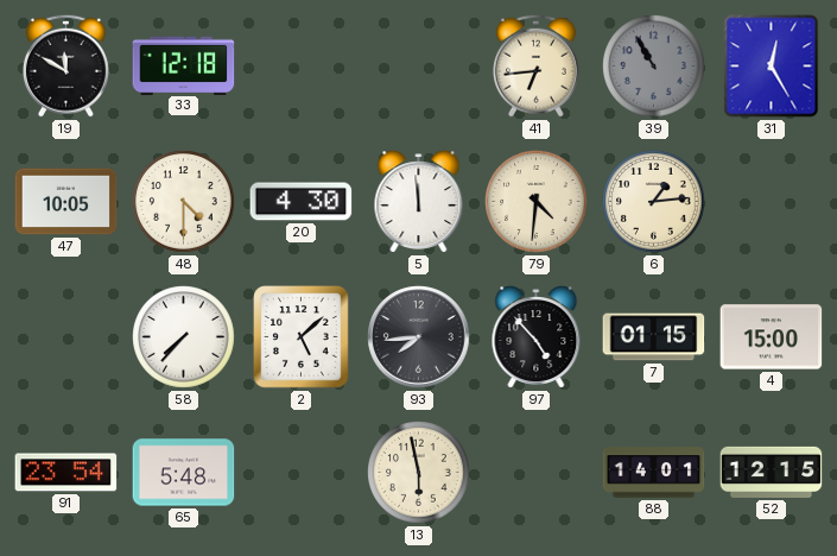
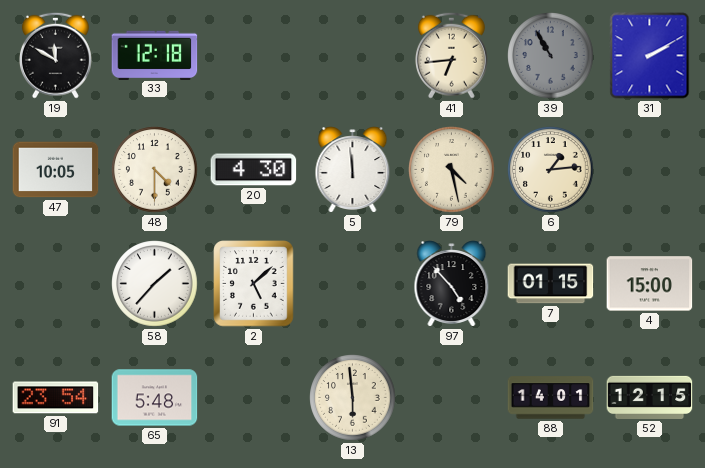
31: 12:25 -> 2:10 (650, 56)
79: 4:31 -> 4:28 (452, 170)
58: 7:37 -> 1:37 (155, 284)
93: 7:44 -> none (419, 337)
13: 5:58 -> 5:59 (353, 398)
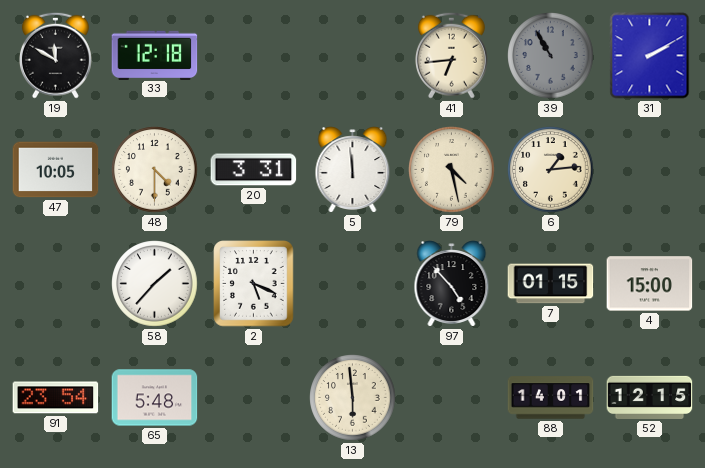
20: 4:30 -> 3:31 (254, 170)
2: 5:08 -> 5:19 (254, 284)
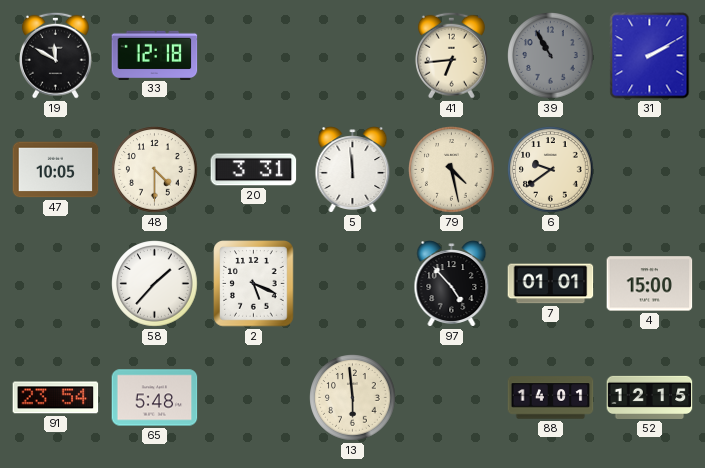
6: 1:14 -> 9:39 (551, 170)
7: 01:15 -> 01:01 (551, 284)
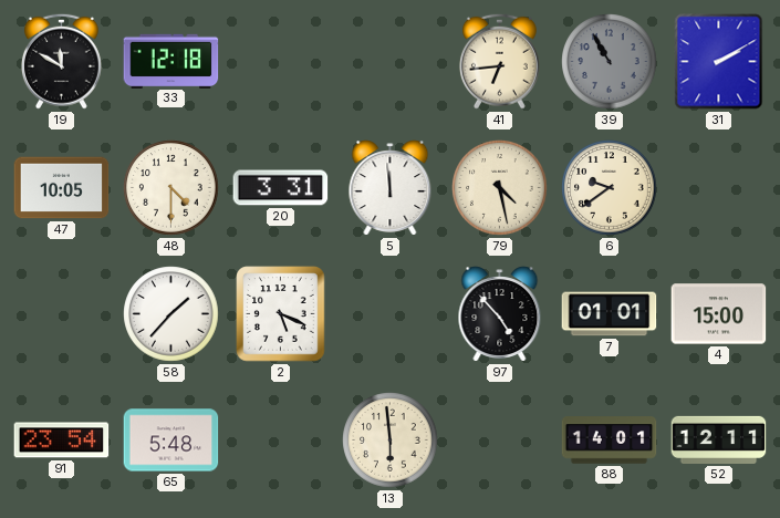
52: 12:15 -> 12:11 (719, 439)
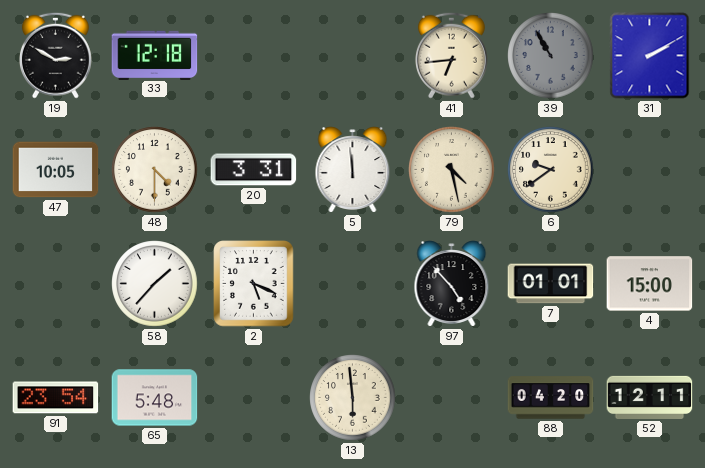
19: 11:50 -> 2:50 (55, 55)
88: 14:01 -> 04:20 (551, 398)
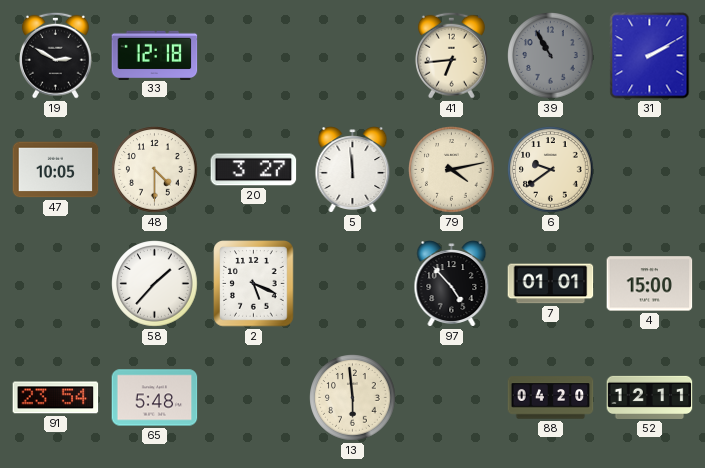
20: 3:31 -> 3:27 (254, 170)
79: 4:28 -> 4:13 (452, 170)
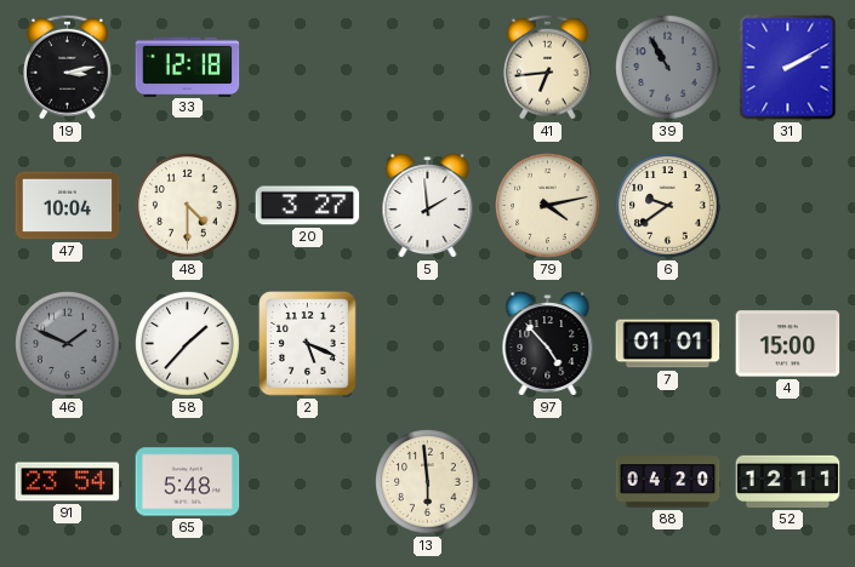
19: 2:50 -> 3:13 (67, 67)
47: 10:05 -> 10:04 (68, 206)
5: 11:59 -> 1:59 (428, 206)
46: none -> 1:49 (68, 344)
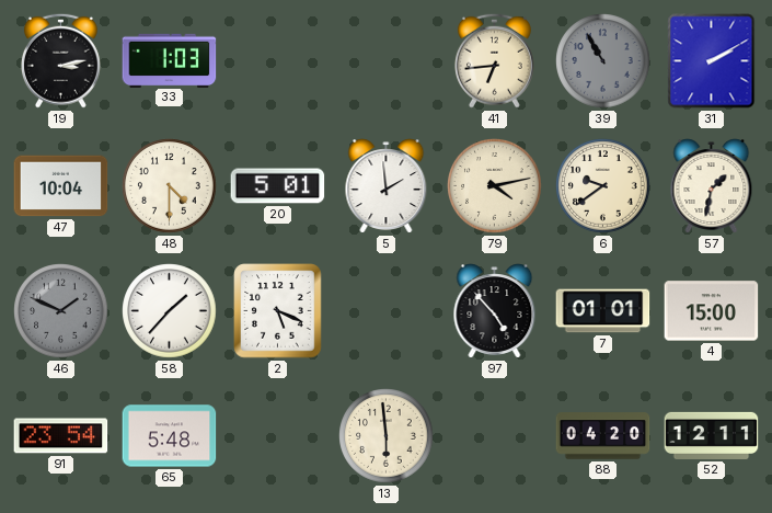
33: 12:18 -> 1:03 (170, 60)
20: 3:27 -> 5:01 (278, 186)
57: none -> 1:32 (712, 186)
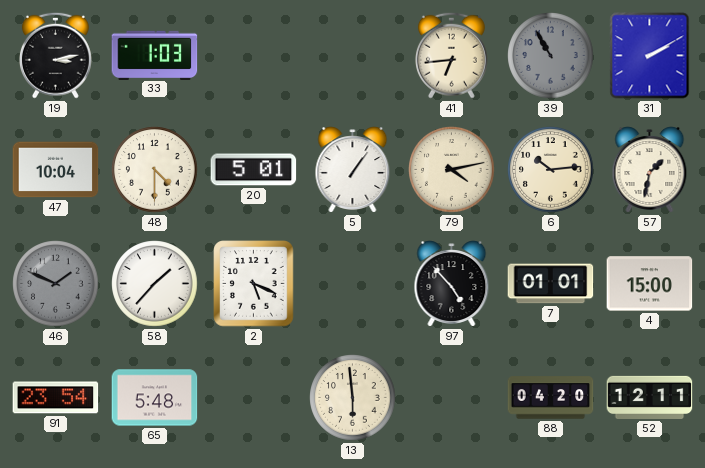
5: 1:59 -> 1:06 (353, 170)
6: 9:39 -> 10:14 (551, 170)
